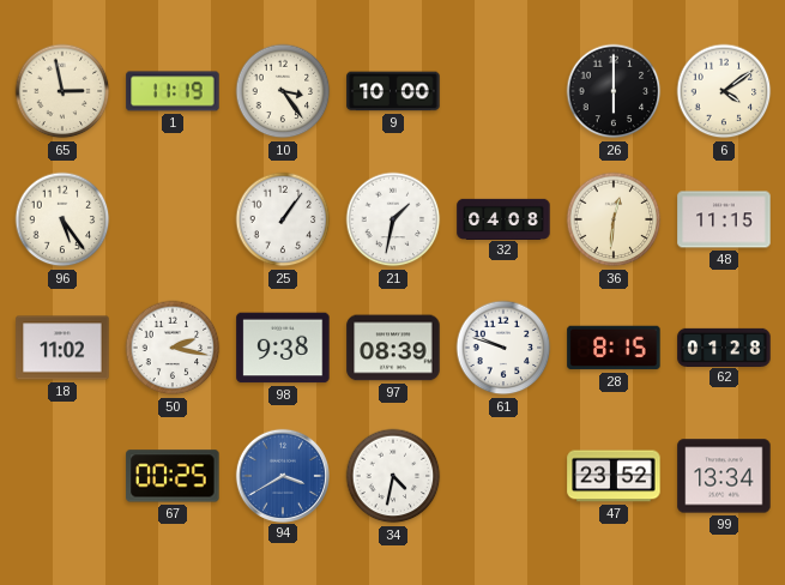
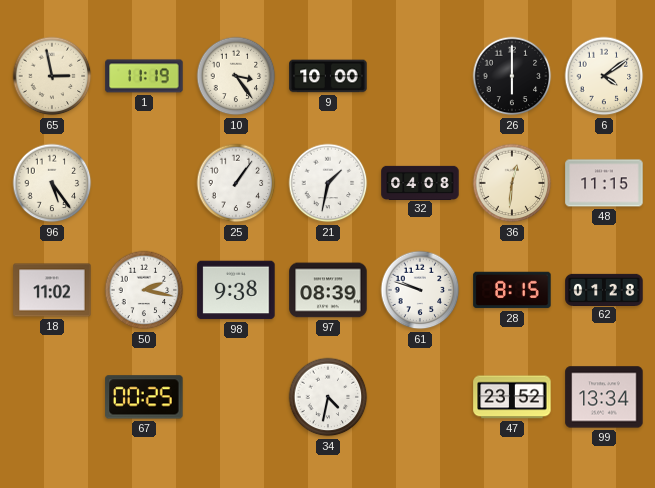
94: 3:40 -> none (282, 475)
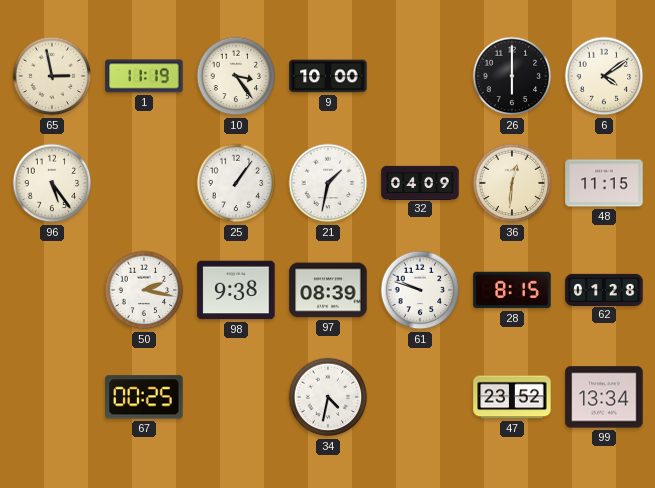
32: 04:08 -> 04:09 (420, 182)
18: 11:02 -> none (52, 290)
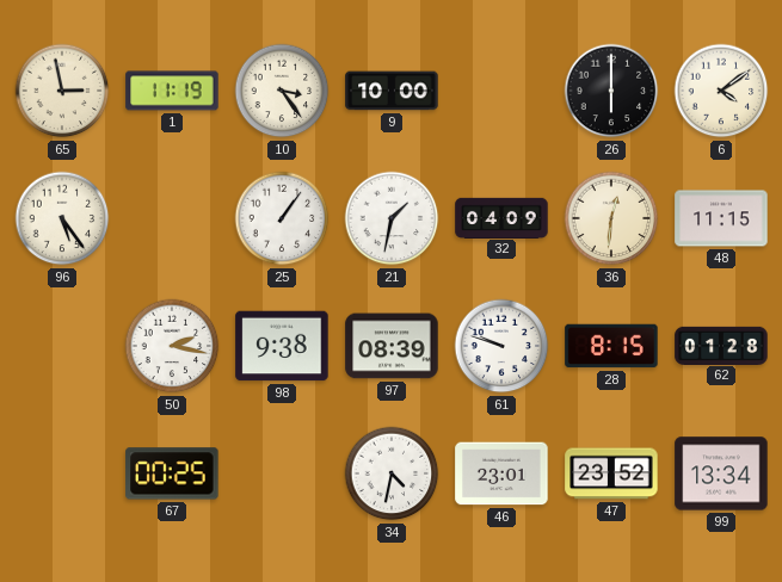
46: none -> 23:01 (501, 473)
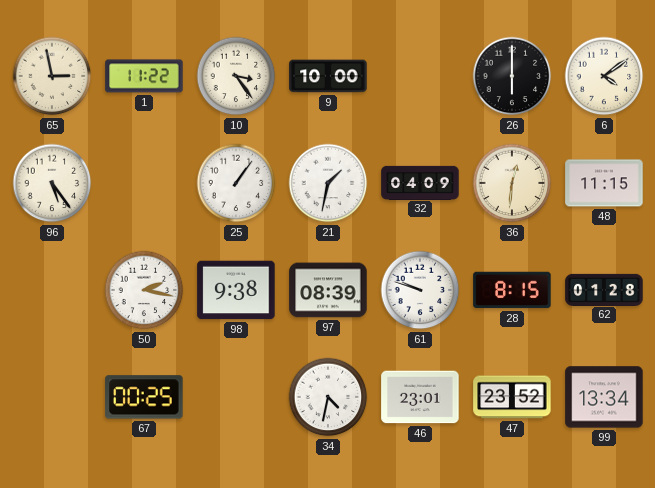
1: 11:19 -> 11:22 (144, 76)
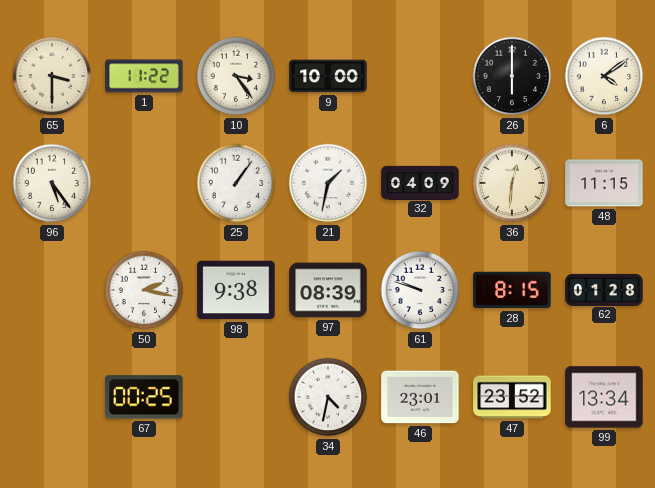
65: 2:58 -> 3:30 (52, 76)
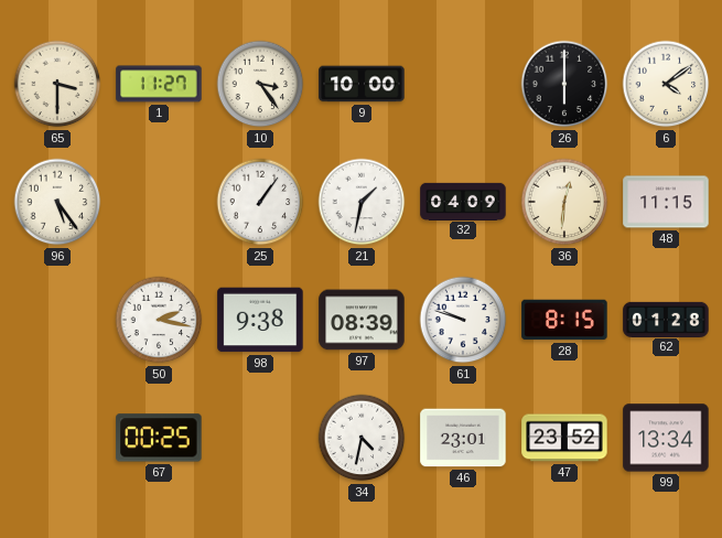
1: 11:22 -> 11:27 (159, 84)
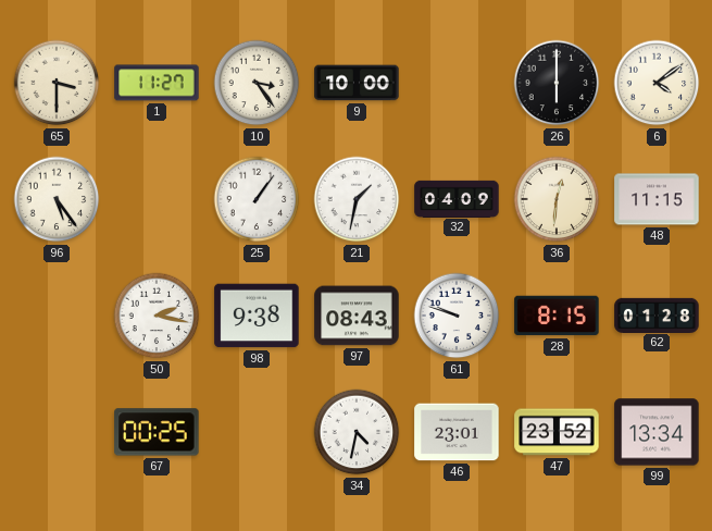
97: 08:39 -> 08:43 (357, 316)
